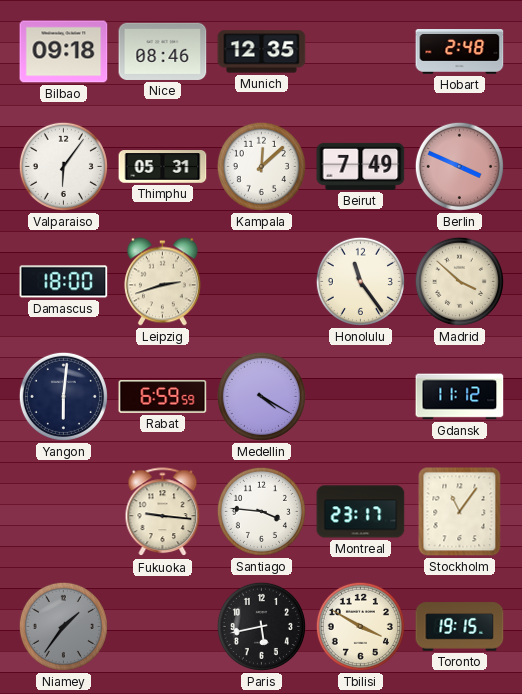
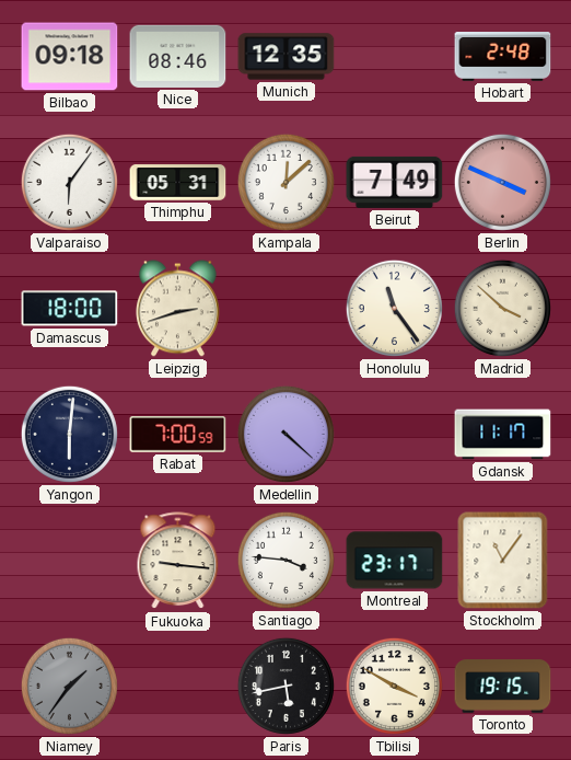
Rabat: 6:59 -> 7:00 (178, 435)
Medellin: 4:20 -> 4:22 (285, 434)
Gdansk: 11:12 -> 11:17 (503, 435)
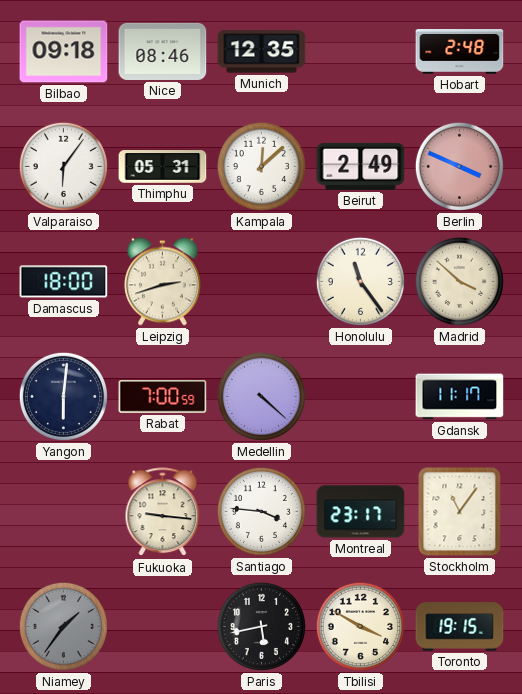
Beirut: 7:49 -> 2:49 (361, 166)
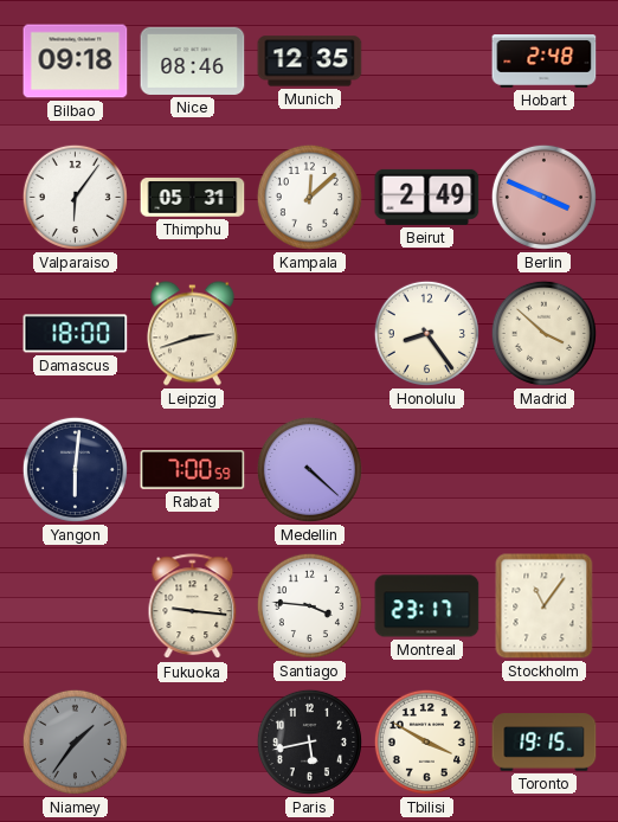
Honolulu: 11:24 -> 8:24 (426, 333)
Gdansk: 11:17 -> none (460, 397)
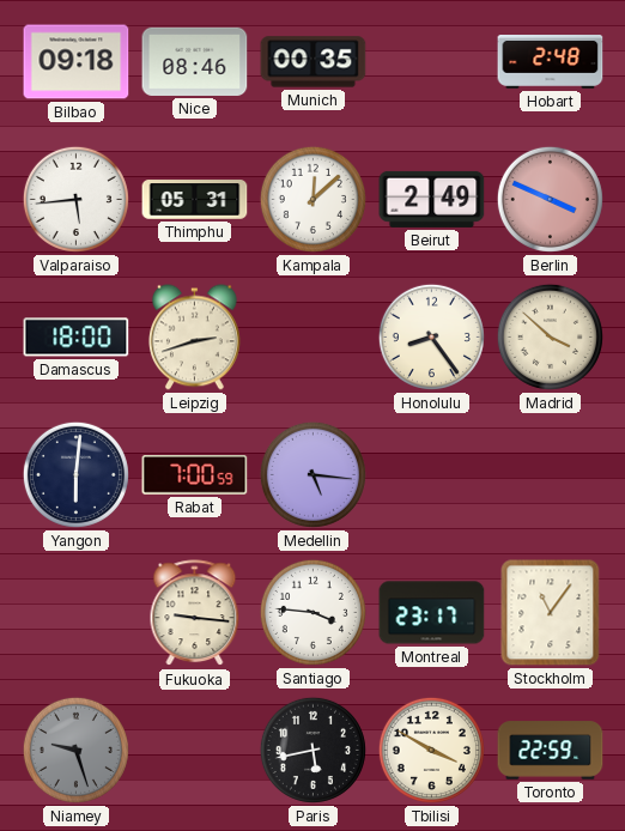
Munich: 12:35 -> 00:35 (314, 62)
Valparaiso: 6:06 -> 5:44 (75, 199)
Medellin: 4:22 -> 5:16 (313, 474)
Niamey: 1:36 -> 9:27 (75, 750)
Toronto: 19:15 -> 22:59 (551, 751)
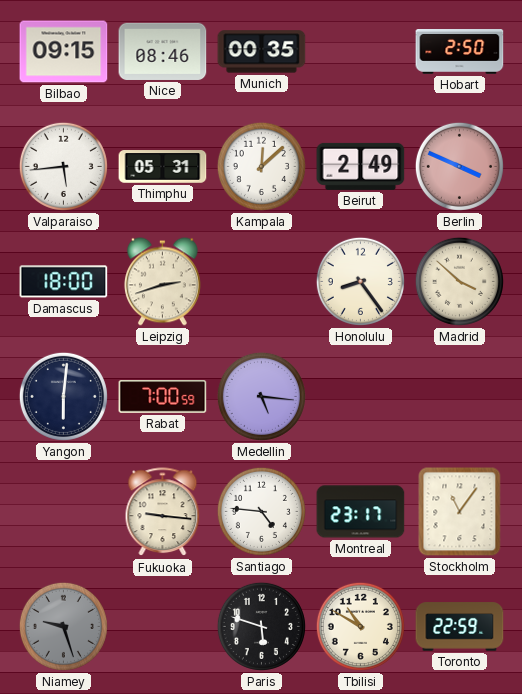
Bilbao: 09:18 -> 09:15 (64, 52)
Hobart: 2:48 -> 2:50 (460, 52)
Santiago: 3:46 -> 4:46 (261, 511)
Paris: 5:43 -> 5:48 (261, 626)
Tbilisi: 3:50 -> 10:50 (360, 626)
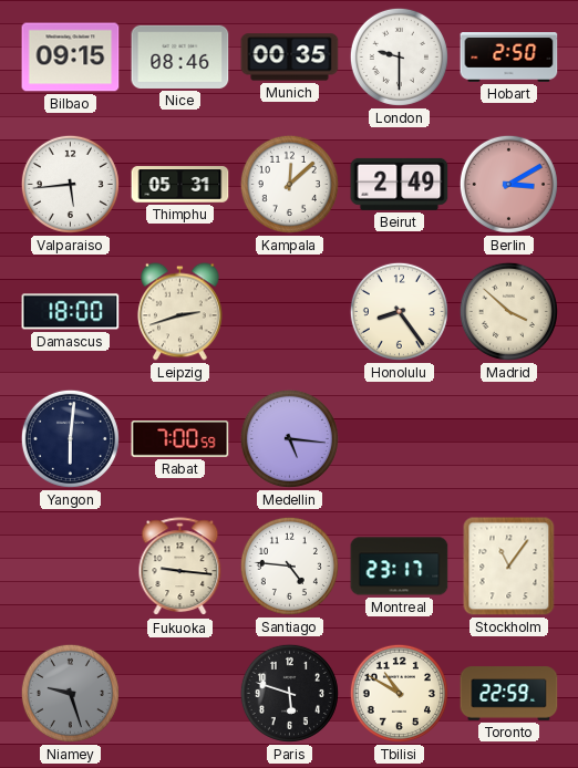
London: none -> 9:30 (399, 56)
Berlin: 3:49 -> 3:10 (508, 184)
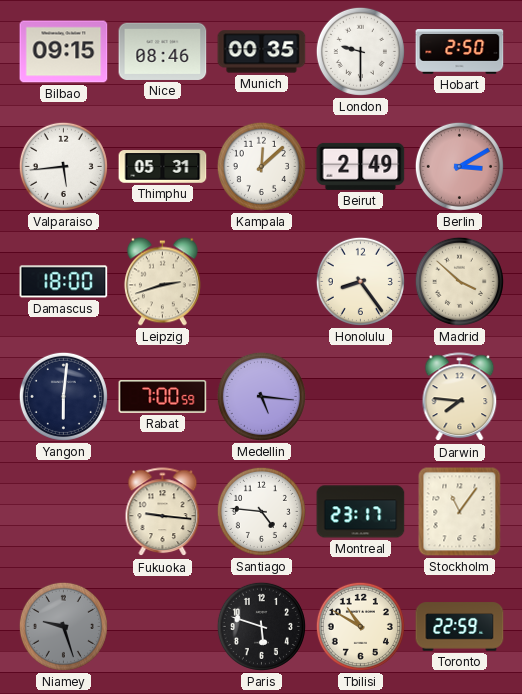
Darwin: none -> 7:46 (460, 397)
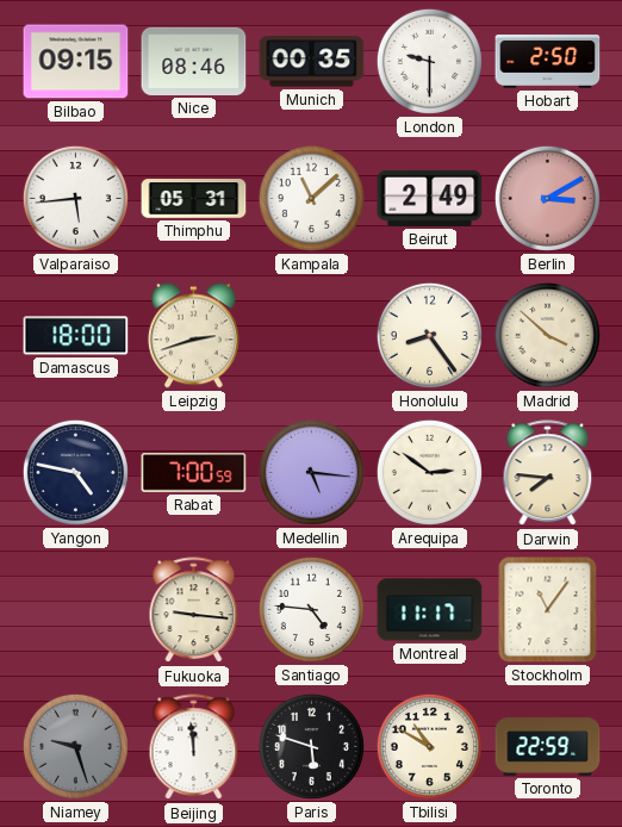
Kampala: 12:08 -> 11:08 (311, 198)
Yangon: 6:01 -> 4:47 (75, 472)
Arequipa: none -> 2:51 (429, 472)
Montreal: 23:17 -> 11:17 (430, 610)
Beijing: none -> 11:59 (194, 747)
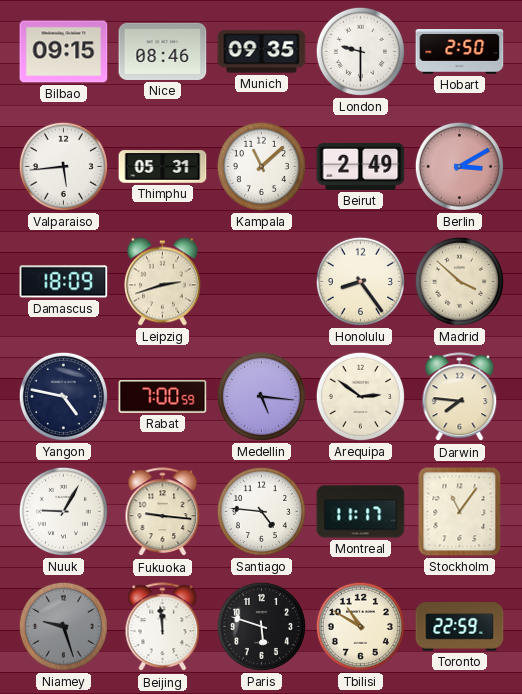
Munich: 00:35 -> 09:35 (262, 52)
Damascus: 18:00 -> 18:09 (64, 282)
Nuuk: none -> 9:05 (63, 511)
